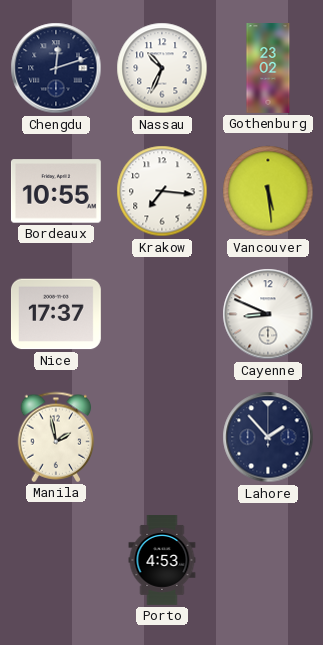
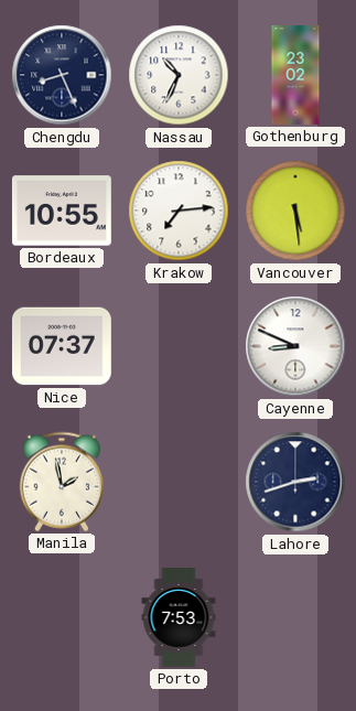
Chengdu: 12:12 -> 8:26 (62, 75)
Krakow: 7:16 -> 7:14 (179, 211)
Nice: 17:37 -> 07:37 (62, 346)
Lahore: 1:53 -> 2:42 (295, 482)
Porto: 4:53 -> 7:53 (179, 618)
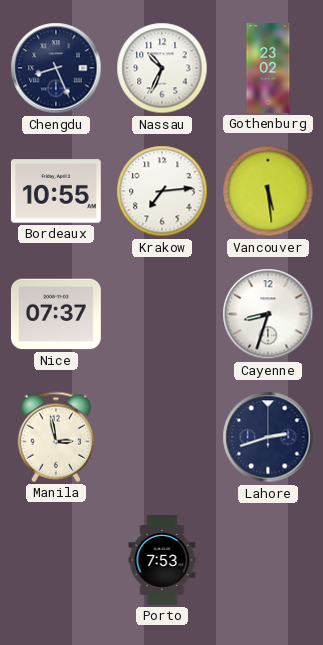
Cayenne: 8:49 -> 8:33 (268, 314)
Manila: 1:58 -> 2:58 (56, 437)
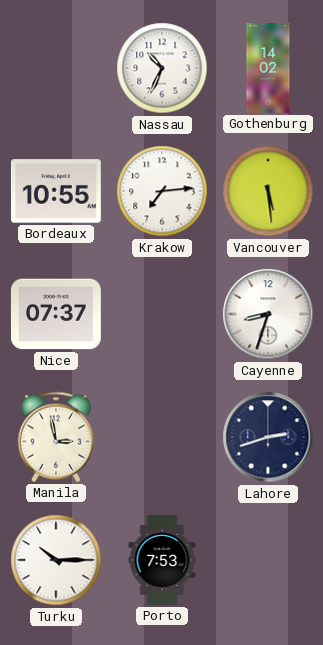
Chengdu: 8:26 -> none (56, 68)
Gothenburg: 23:02 -> 14:02 (268, 69)
Turku: none -> 10:15 (56, 560)
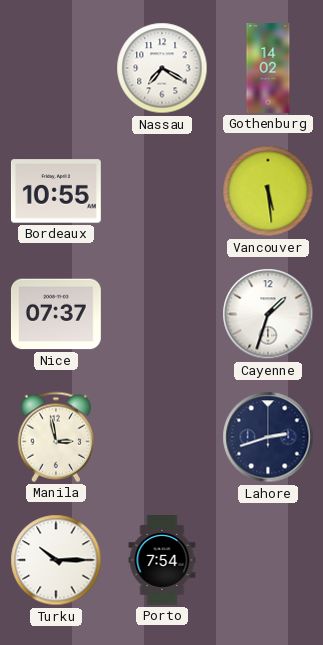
Nassau: 10:34 -> 7:20 (162, 68)
Krakow: 7:14 -> none (162, 191)
Cayenne: 8:33 -> 1:33 (268, 314)
Porto: 7:53 -> 7:54 (162, 561)
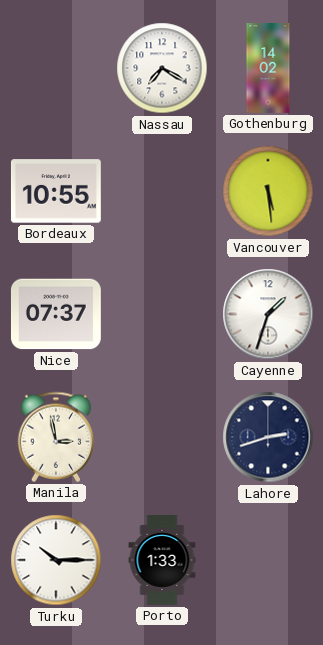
Porto: 7:54 -> 1:33 (162, 561)
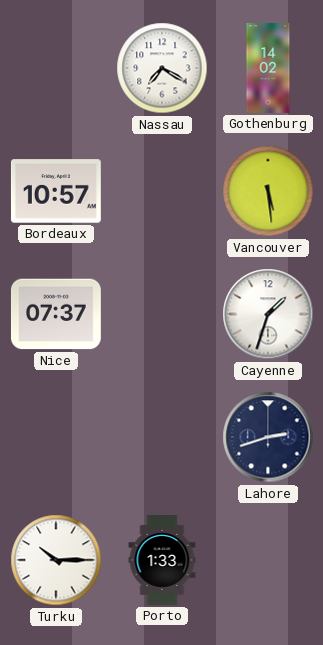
Bordeaux: 10:55 -> 10:57 (56, 191)
Manila: 2:58 -> none (56, 437)
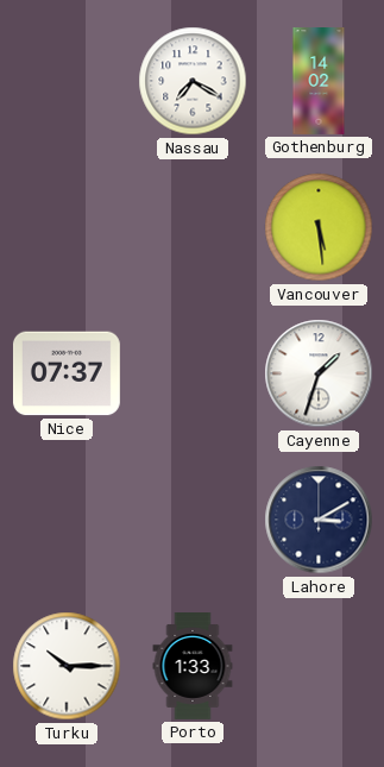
Bordeaux: 10:57 -> none (56, 191)
Lahore: 2:42 -> 3:10 (319, 520)
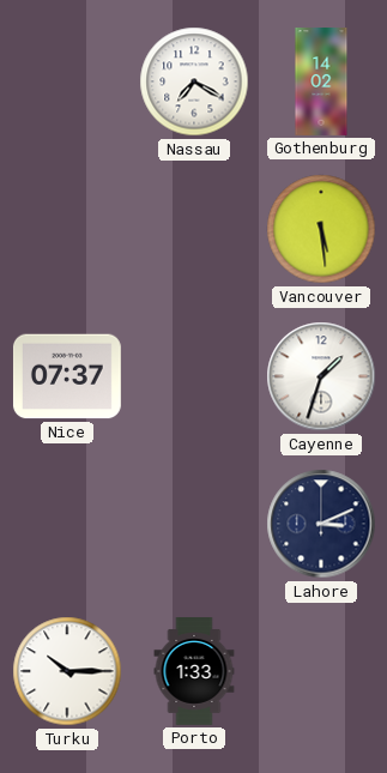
Lahore: 3:10 -> 3:11 (321, 524)
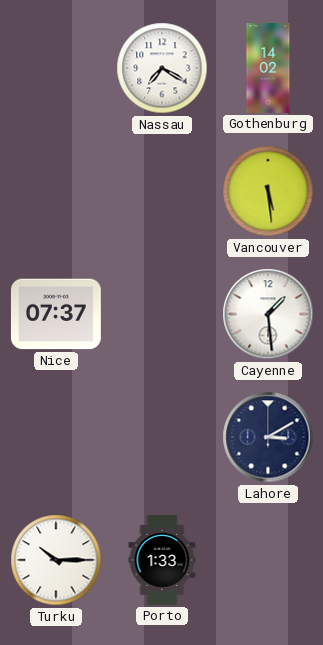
Cayenne: 1:33 -> 1:29 (268, 314)
Lahore: 3:11 -> 3:10 (268, 437)
